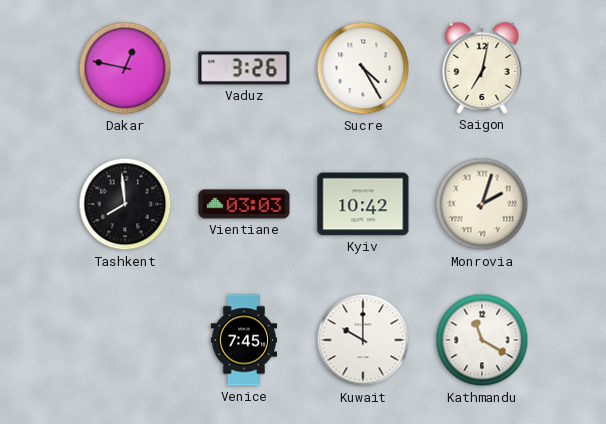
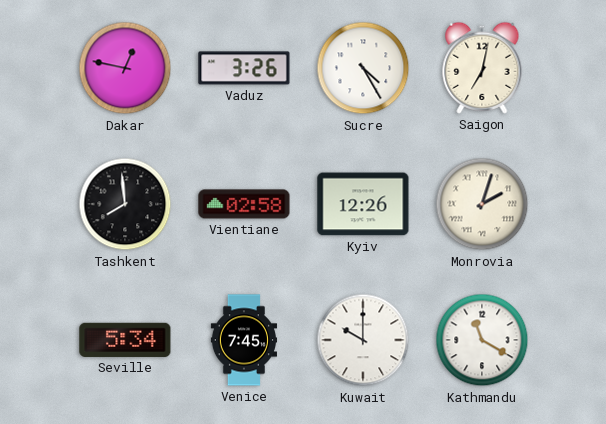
Vientiane: 03:03 -> 02:58 (244, 204)
Kyiv: 10:42 -> 12:26 (363, 204)
Seville: none -> 5:34 (125, 340)
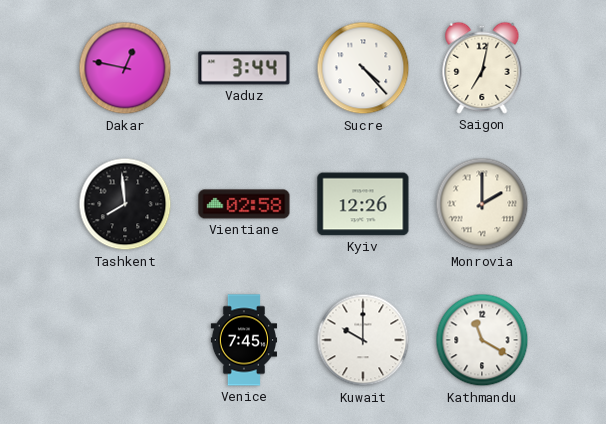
Vaduz: 3:26 -> 3:44 (244, 68)
Sucre: 4:25 -> 4:23 (363, 68)
Monrovia: 2:03 -> 2:00 (482, 204)
Seville: 5:34 -> none (125, 340)
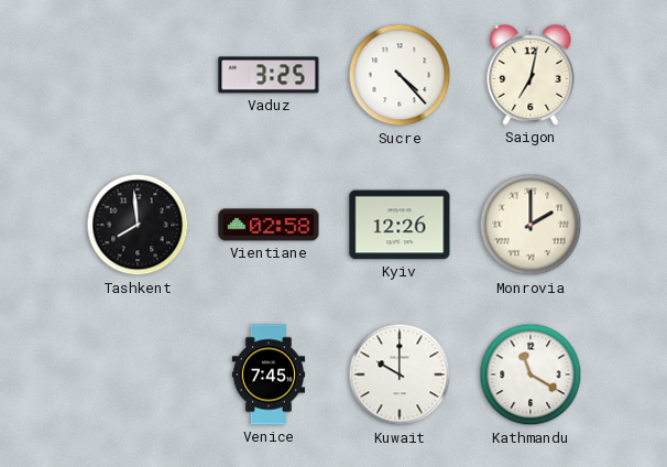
Dakar: 12:47 -> none (125, 68)
Vaduz: 3:44 -> 3:25 (269, 75)
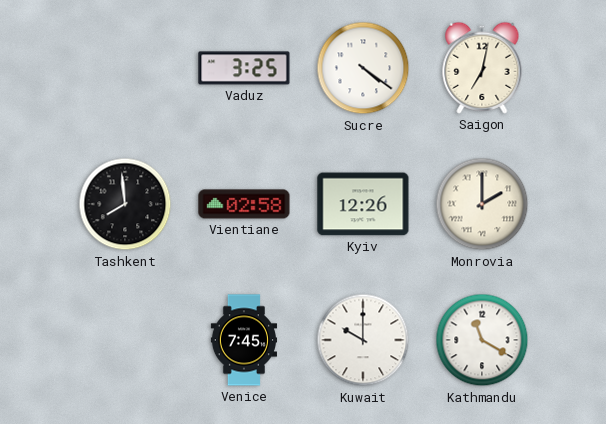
Sucre: 4:23 -> 4:21 (363, 68)
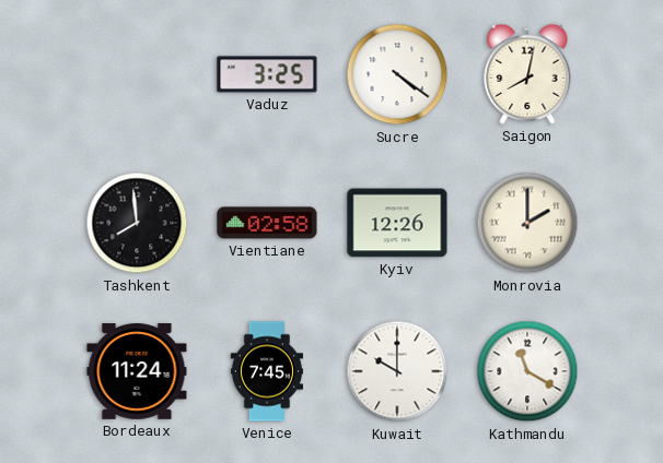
Saigon: 7:02 -> 8:02 (527, 74)
Bordeaux: none -> 11:24 (137, 371)
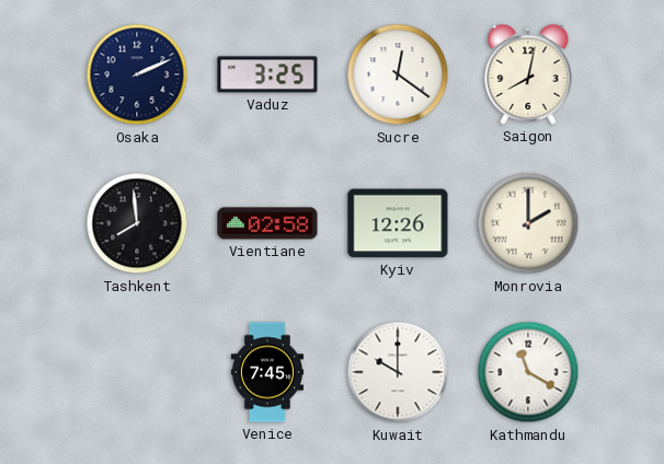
Osaka: none -> 2:11 (137, 74)
Sucre: 4:21 -> 12:21 (398, 74)
Bordeaux: 11:24 -> none (137, 371)
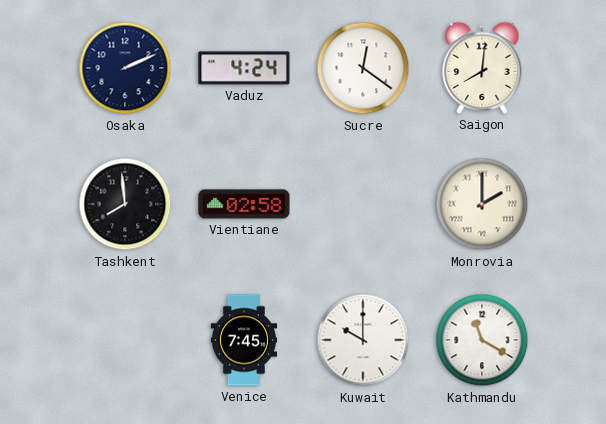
Vaduz: 3:25 -> 4:24 (244, 68)
Saigon: 8:02 -> 8:01 (482, 68)
Kyiv: 12:26 -> none (398, 223)
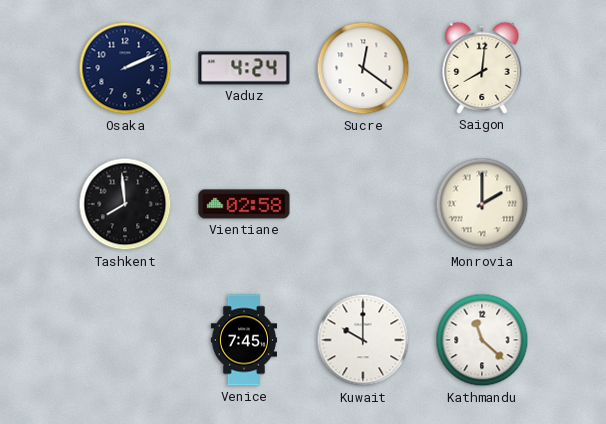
Kathmandu: 11:20 -> 11:22 (482, 340)
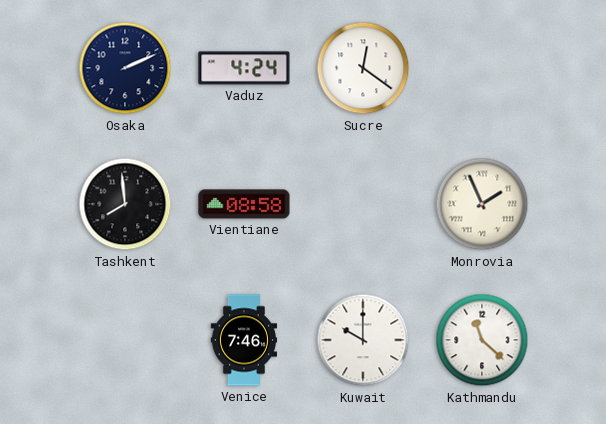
Saigon: 8:01 -> none (482, 68)
Vientiane: 02:58 -> 08:58 (244, 204)
Monrovia: 2:00 -> 1:56 (482, 204)
Venice: 7:45 -> 7:46 (243, 340)
